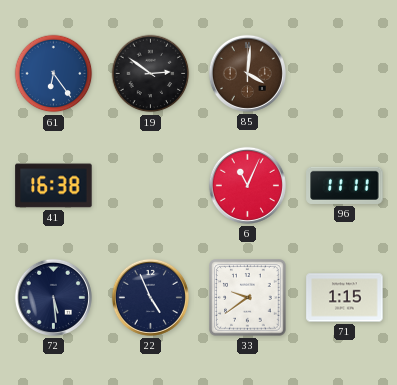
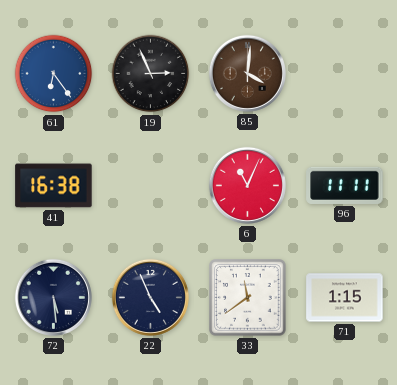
19: 2:51 -> 2:56 (151, 74)
33: 9:39 -> 11:39 (248, 298)
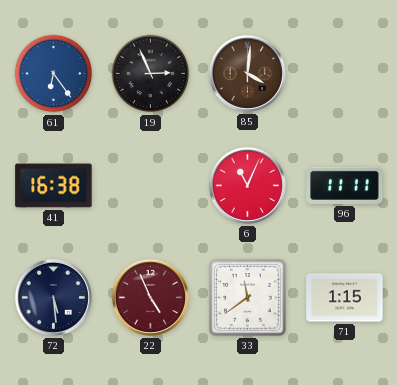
22 dial: navy -> burgundy (150, 297)
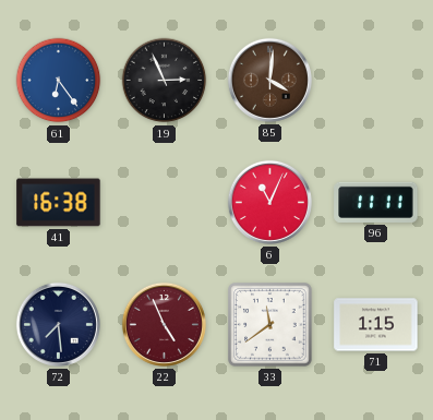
72: 5:29 -> 7:29 (58, 324)
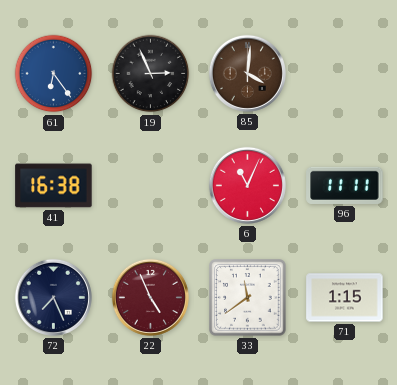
72: 7:29 -> 7:26 (53, 297)
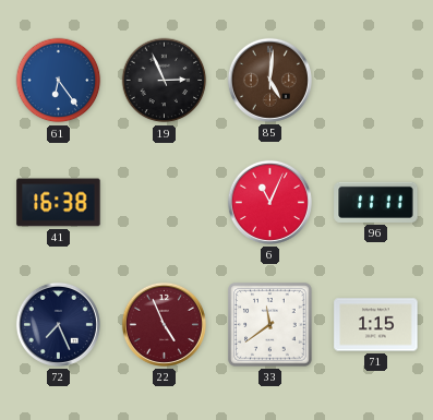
85: 4:01 -> 5:01 (269, 80)
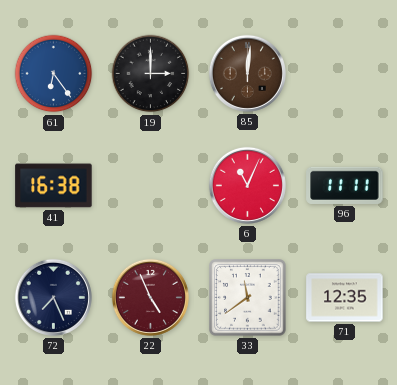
19: 2:56 -> 3:00 (151, 74)
85: 5:01 -> 12:01 (247, 73)
71: 1:15 -> 12:35 (345, 298)
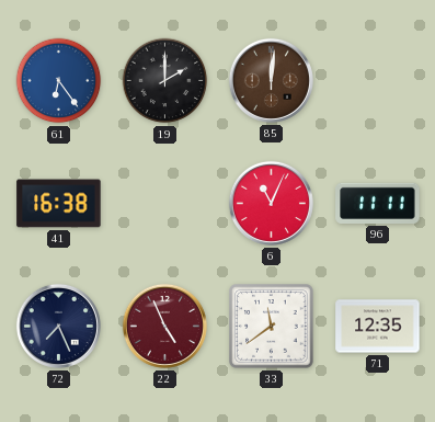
19: 3:00 -> 2:00 (165, 81)
